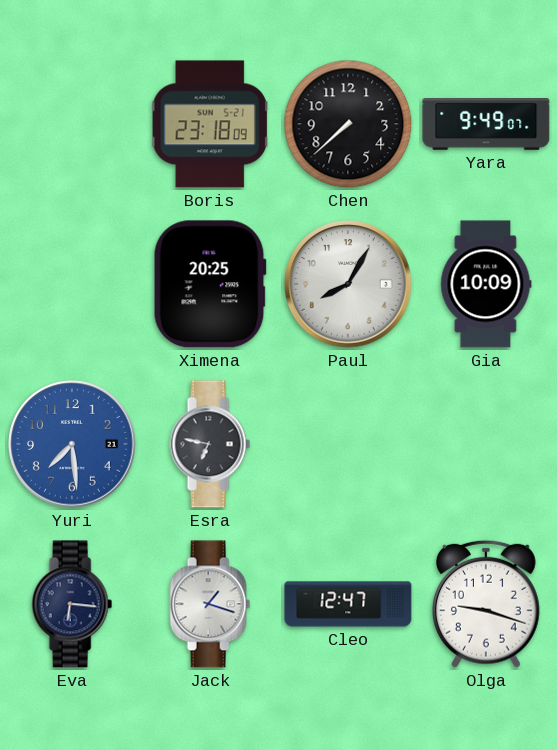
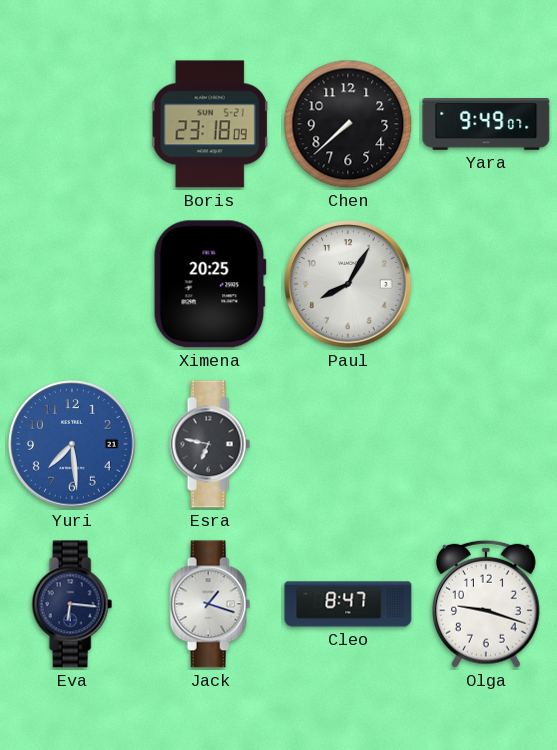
Gia: 10:09 -> none (486, 284)
Cleo: 12:47 -> 8:47 (348, 604)
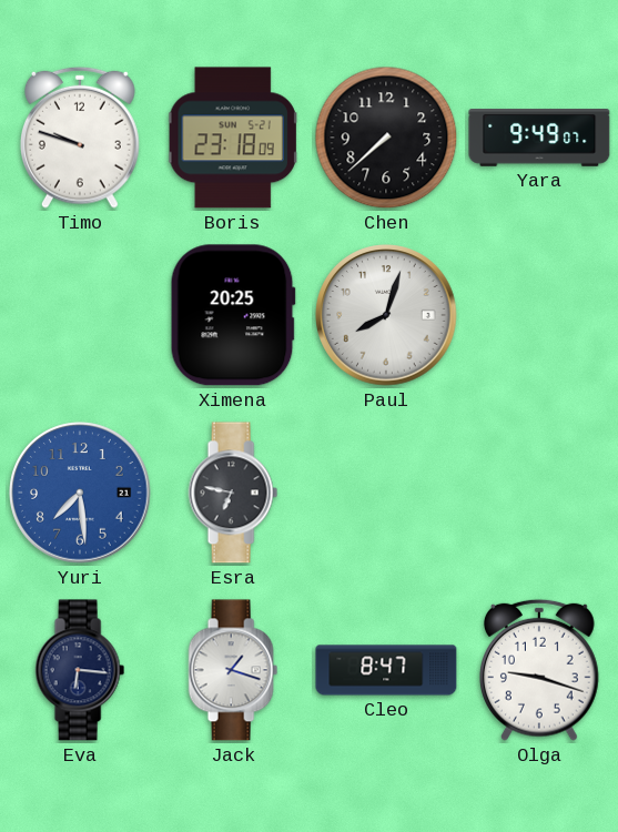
Timo: none -> 9:48 (80, 138)
Paul: 8:05 -> 8:03 (386, 315)
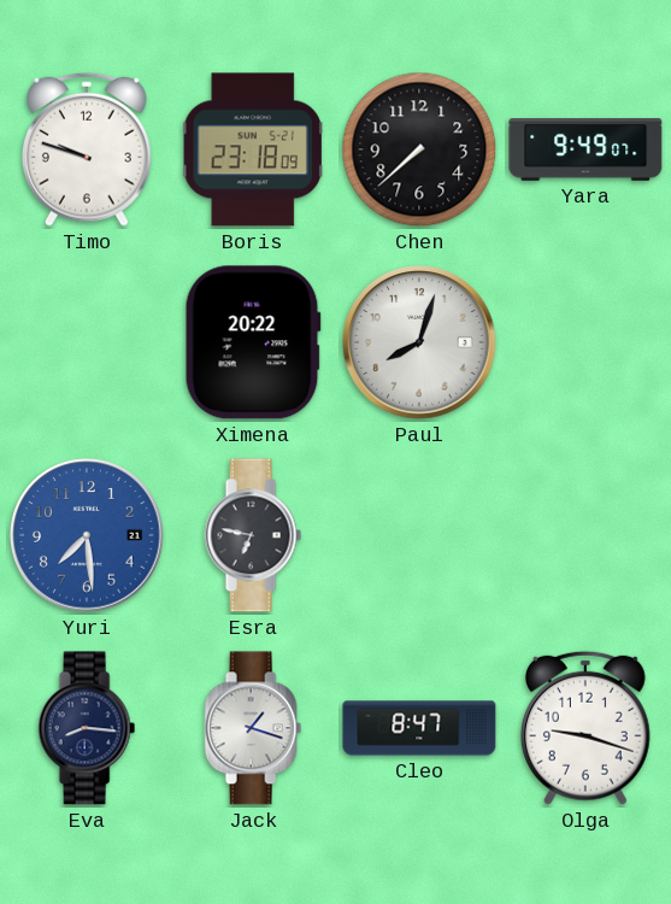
Ximena: 20:25 -> 20:22 (253, 342)
Eva: 6:16 -> 8:16 (87, 728)
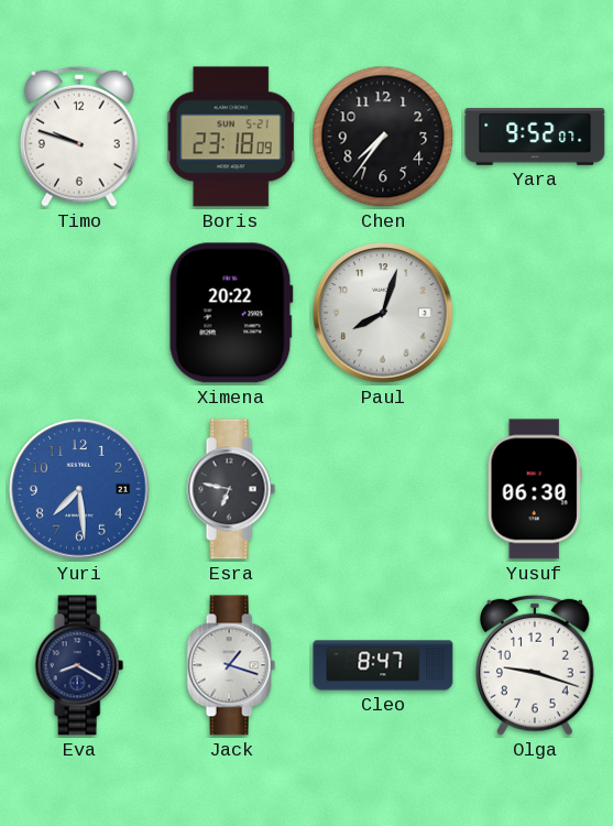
Chen: 7:38 -> 7:36 (383, 137)
Yara: 9:49 -> 9:52 (535, 138)
Yusuf: none -> 06:30 (535, 489)
Eva: 8:16 -> 8:20 (79, 665)
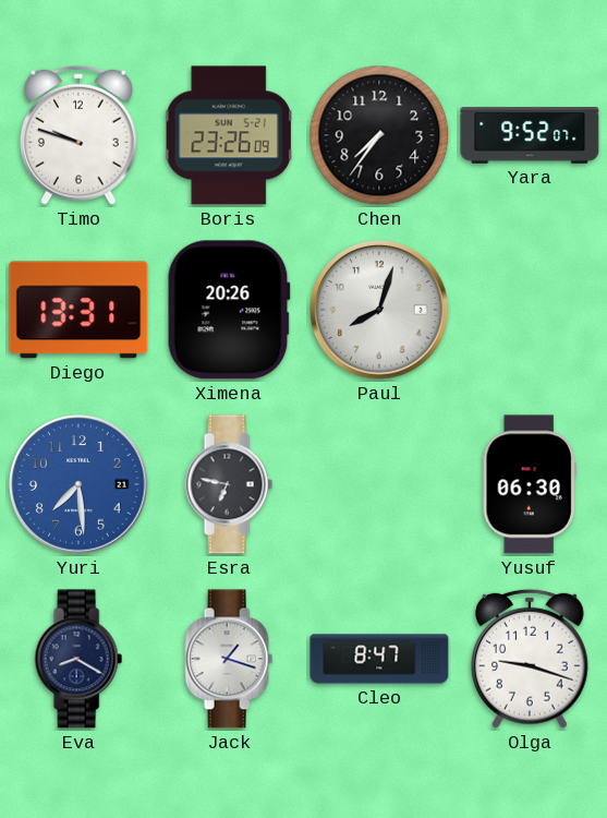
Boris: 23:18 -> 23:26 (229, 135)
Diego: none -> 13:31 (78, 310)
Ximena: 20:22 -> 20:26 (229, 310)
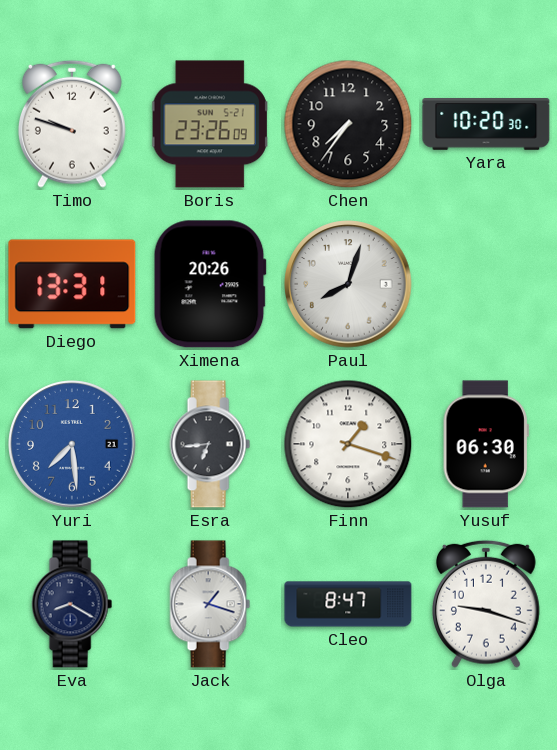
Yara: 9:52 -> 10:20 (486, 125)
Esra: 6:47 -> 6:44 (210, 444)
Finn: none -> 1:18 (348, 444)
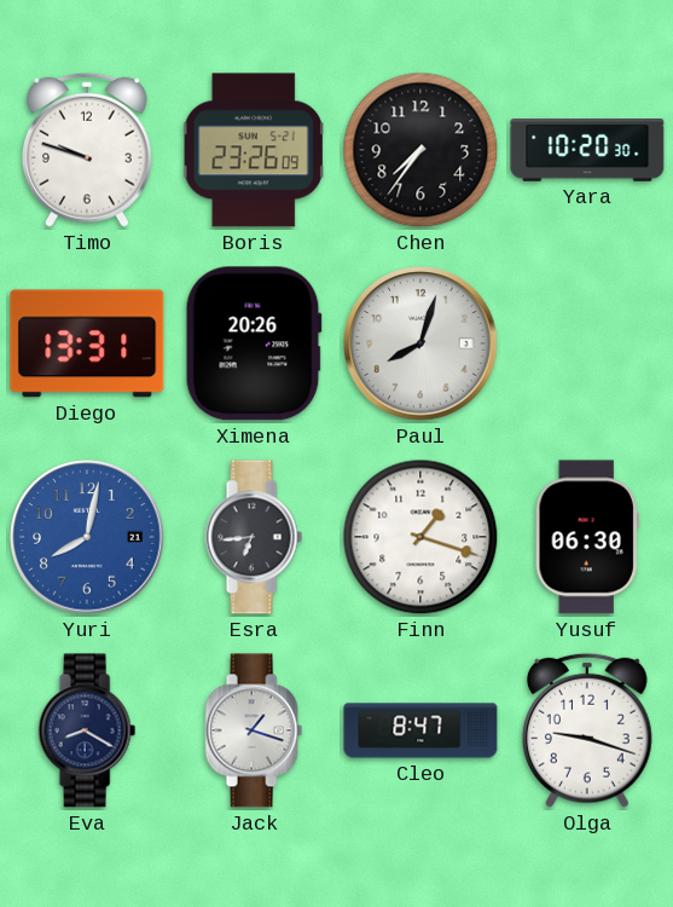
Yuri: 7:29 -> 8:02 (87, 537)
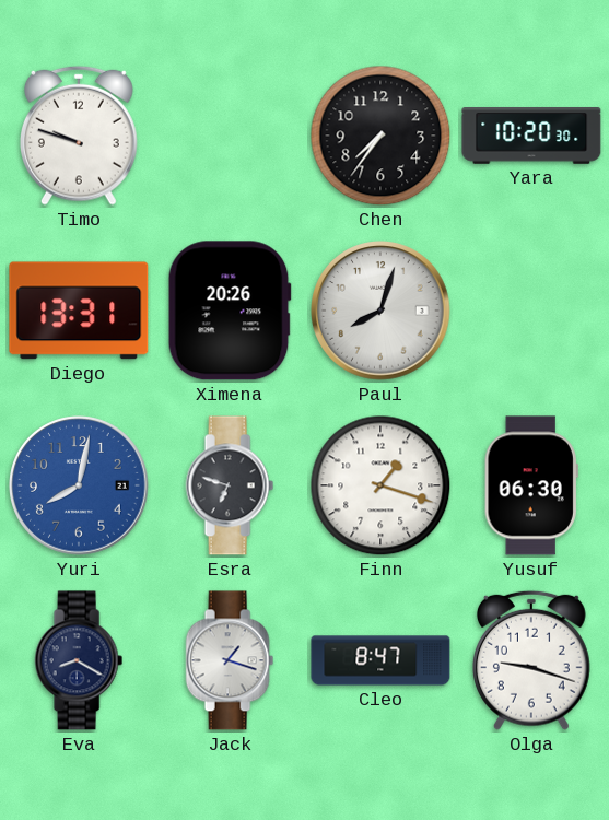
Boris: 23:26 -> none (254, 150)
Esra: 6:44 -> 6:48 (230, 485)
